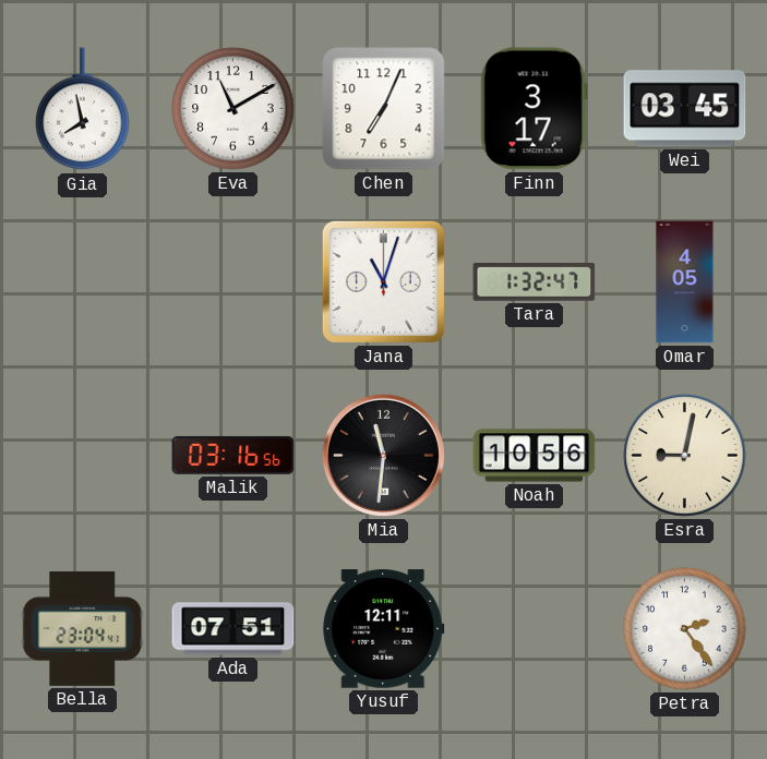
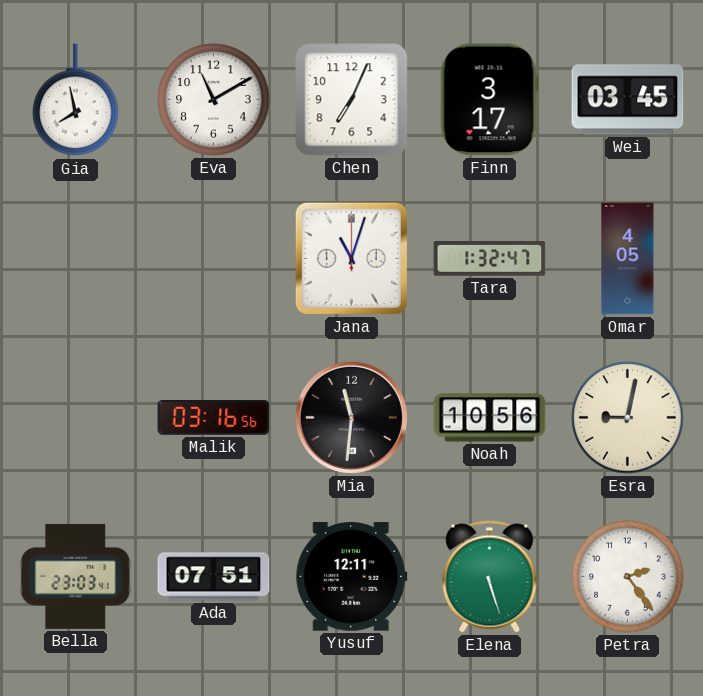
Bella: 23:04 -> 23:03 (76, 576)
Elena: none -> 5:27 (490, 577)
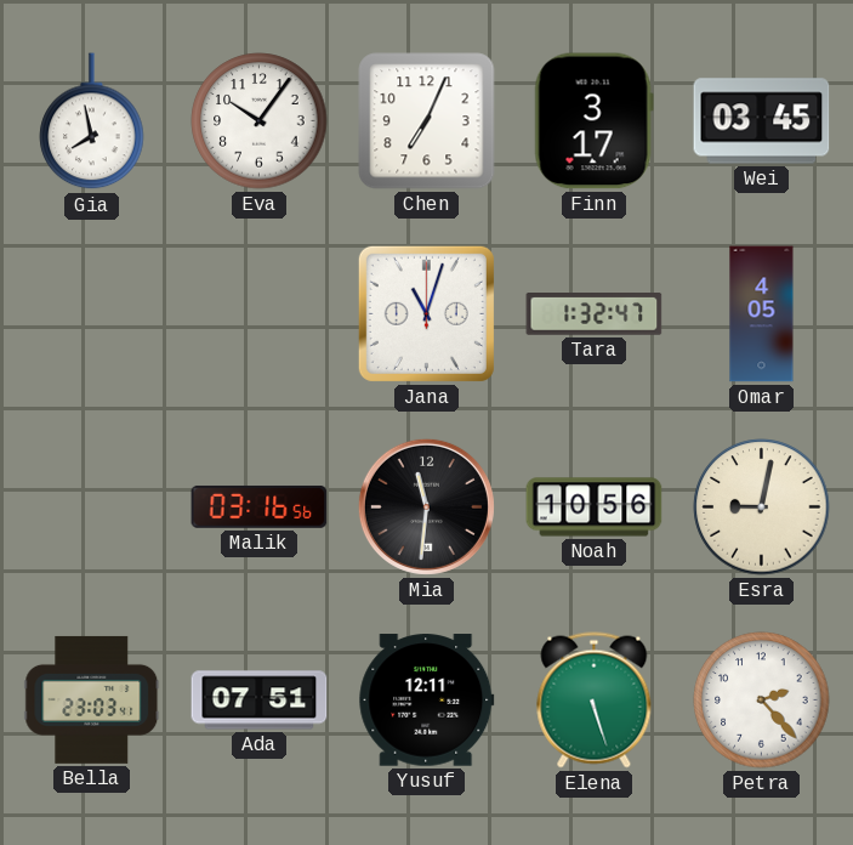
Eva: 11:10 -> 10:06 (260, 121)
Petra: 2:24 -> 2:23 (762, 701)
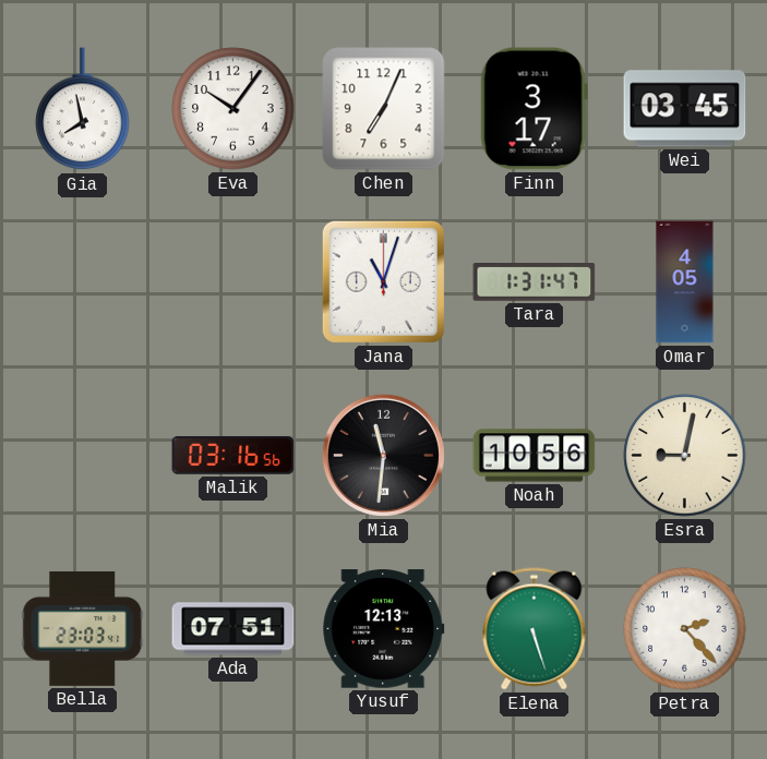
Tara: 1:32 -> 1:31 (535, 282)
Yusuf: 12:11 -> 12:13 (384, 629)
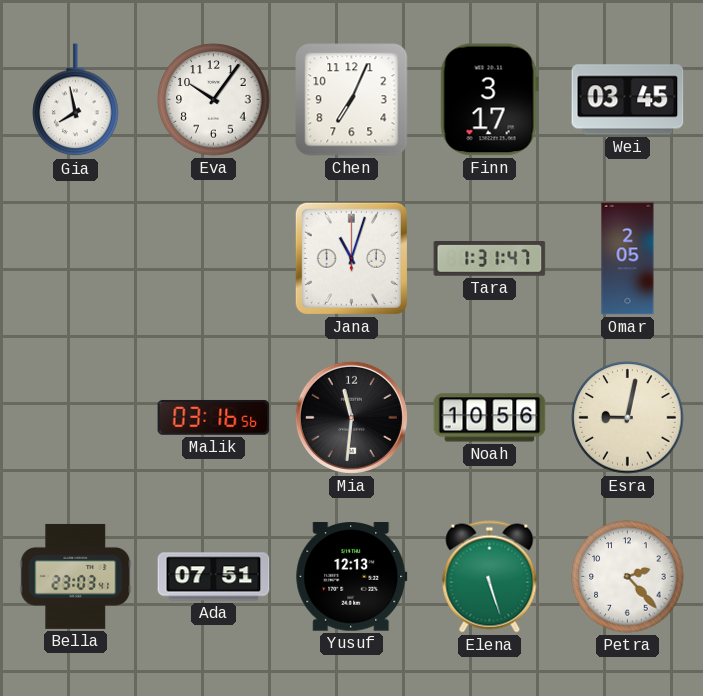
Omar: 4:05 -> 2:05 (628, 259)
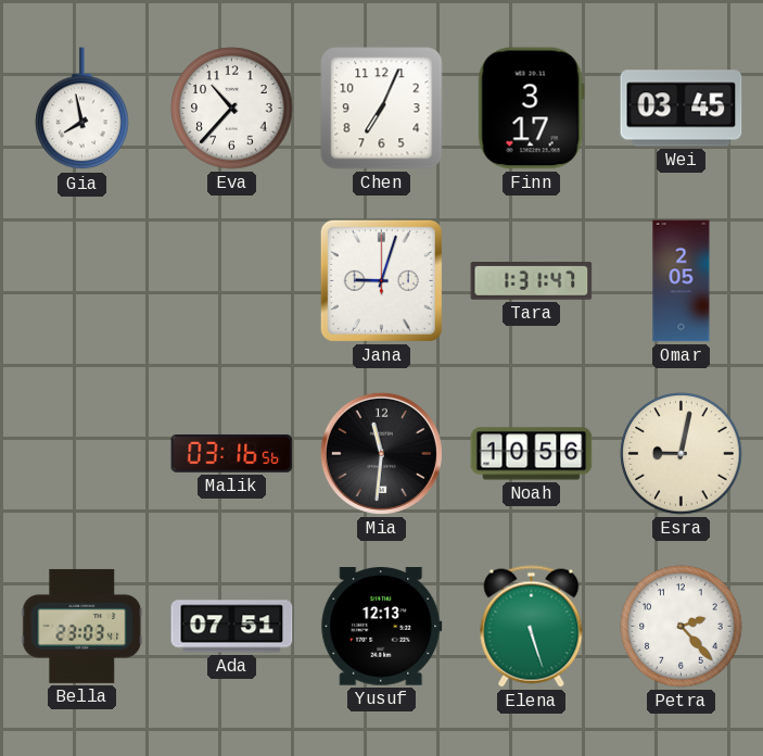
Eva: 10:06 -> 10:37 (232, 109)
Jana: 11:03 -> 9:03 (381, 280)
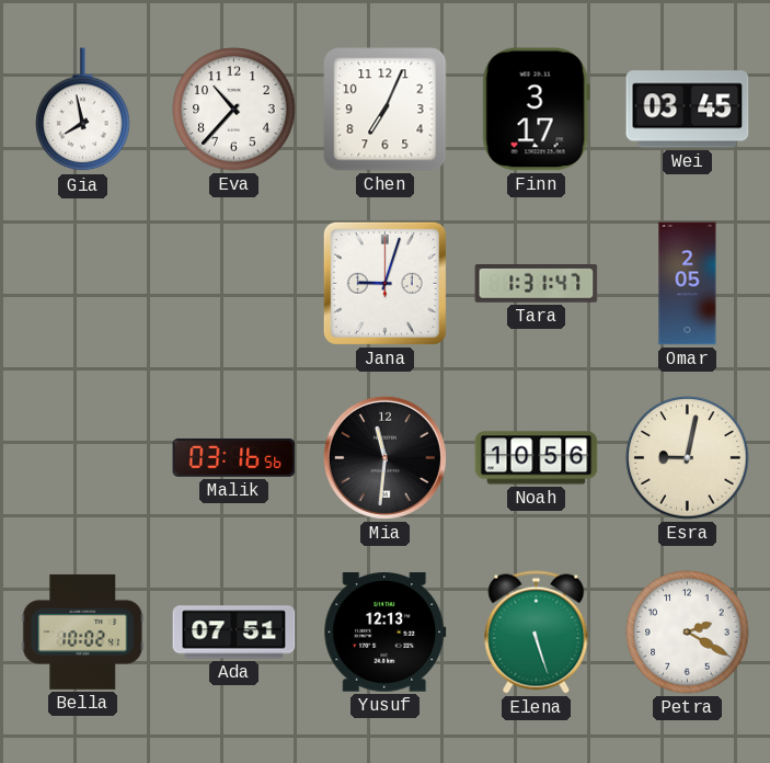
Bella: 23:03 -> 10:02 (83, 631)
Petra: 2:23 -> 2:20 (688, 633)
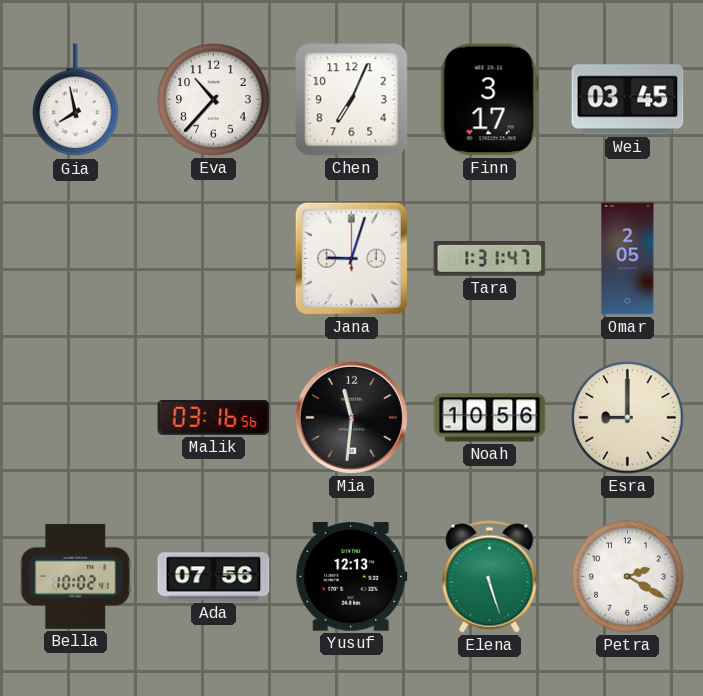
Esra: 9:02 -> 9:00 (628, 418)
Ada: 07:51 -> 07:56 (214, 577)
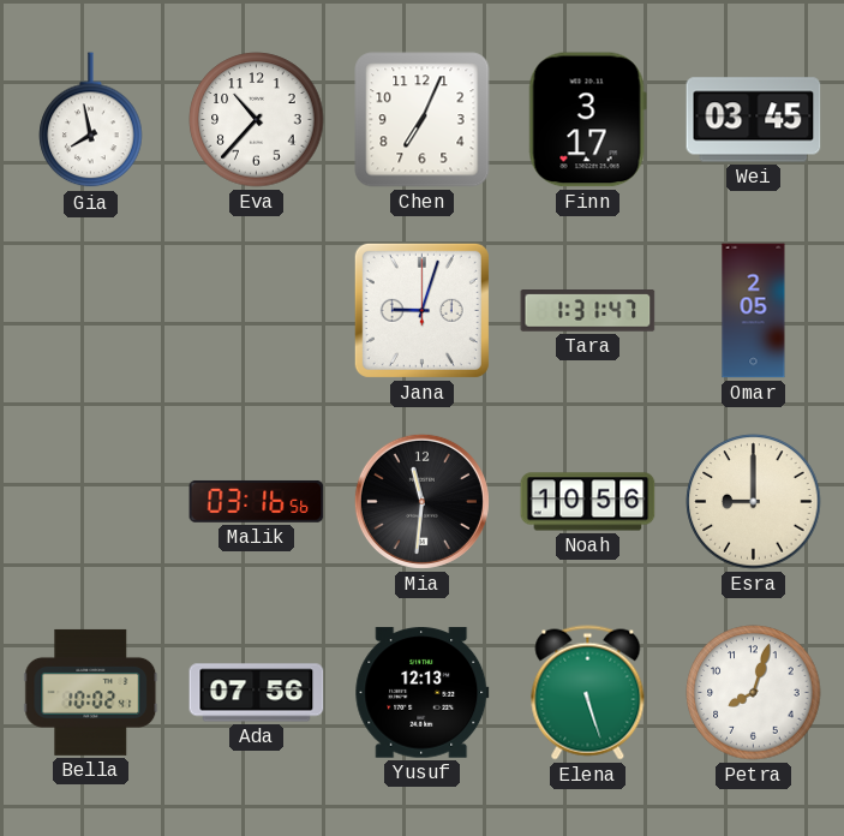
Petra: 2:20 -> 8:03 (754, 693)
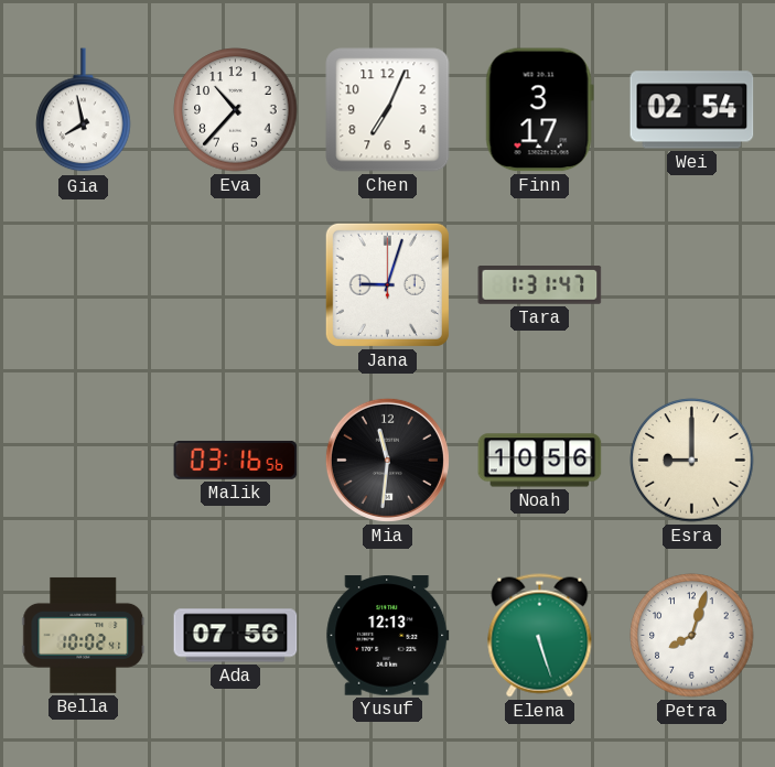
Wei: 03:45 -> 02:54 (692, 110)
Omar: 2:05 -> none (754, 311)
